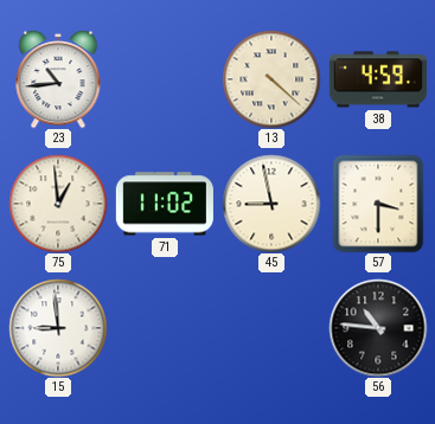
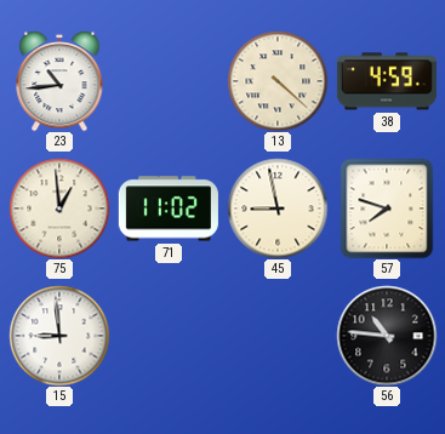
57: 3:30 -> 7:48 (387, 209)
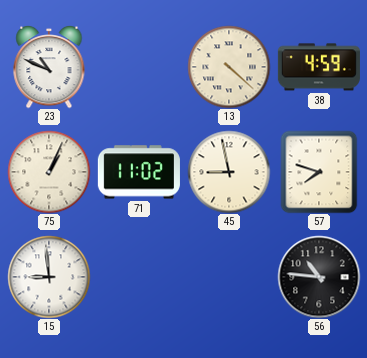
23: 10:44 -> 10:49 (49, 67)
75: 12:59 -> 1:04 (49, 172)
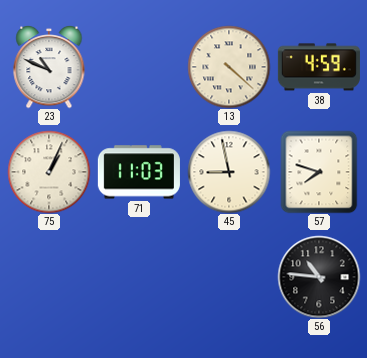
71: 11:02 -> 11:03 (139, 172)
15: 8:59 -> none (49, 277)
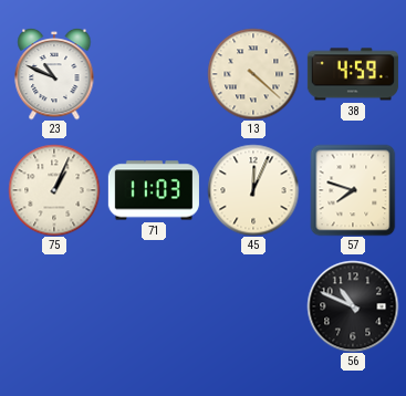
45: 8:58 -> 12:04 (253, 190)
56: 10:46 -> 10:49 (353, 306)
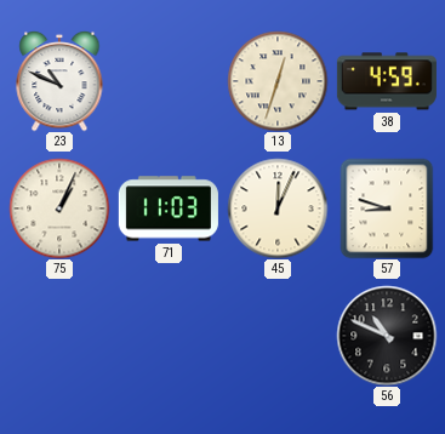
13: 4:22 -> 12:33 (278, 81)
57: 7:48 -> 8:48 (387, 209)
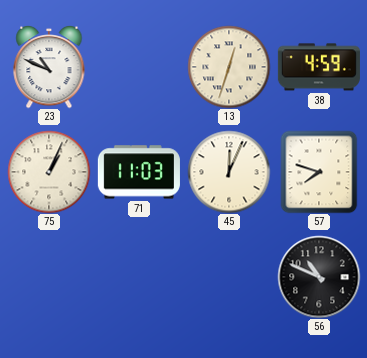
57: 8:48 -> 7:48 (319, 172)
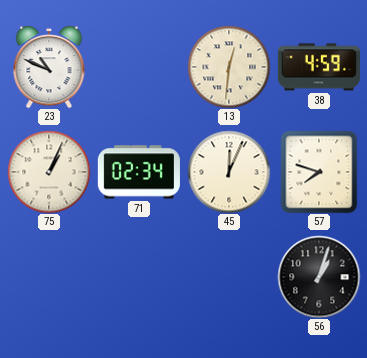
13: 12:33 -> 12:31 (229, 67)
71: 11:03 -> 02:34 (139, 172)
56: 10:49 -> 1:03 (319, 277)
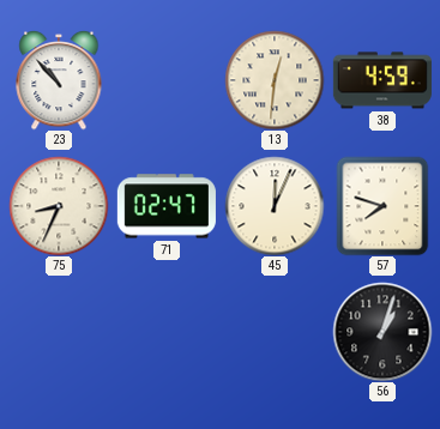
23: 10:49 -> 10:53 (59, 80)
75: 1:04 -> 8:34 (59, 206)
71: 02:34 -> 02:47 (167, 206)
